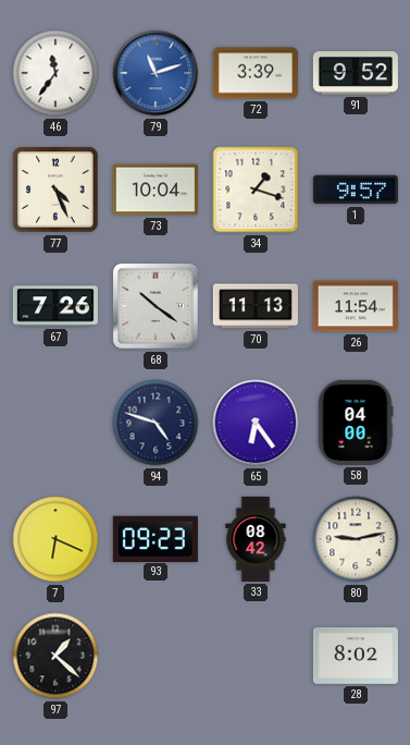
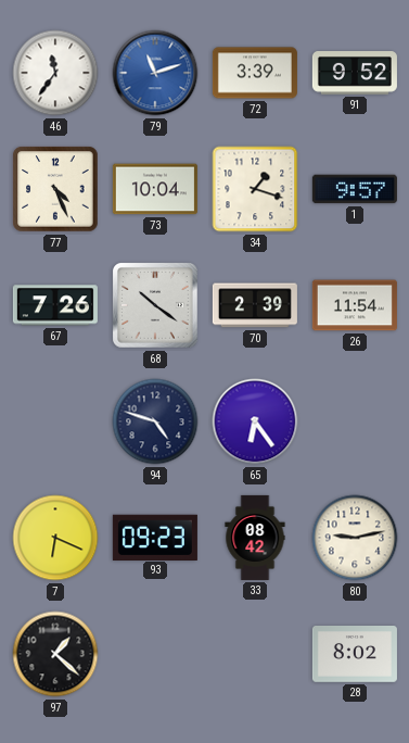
70: 11:13 -> 2:39 (255, 305)
58: 04:00 -> none (356, 423)
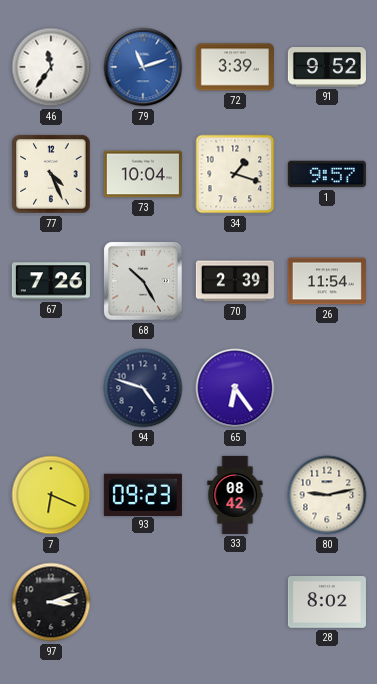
68: 10:21 -> 10:25 (144, 282)
97: 1:22 -> 3:12 (51, 602)
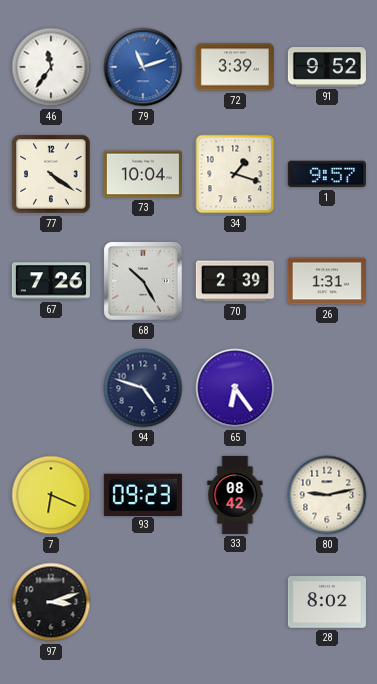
77: 4:26 -> 4:21 (51, 174)
26: 11:54 -> 1:31 (327, 281)
